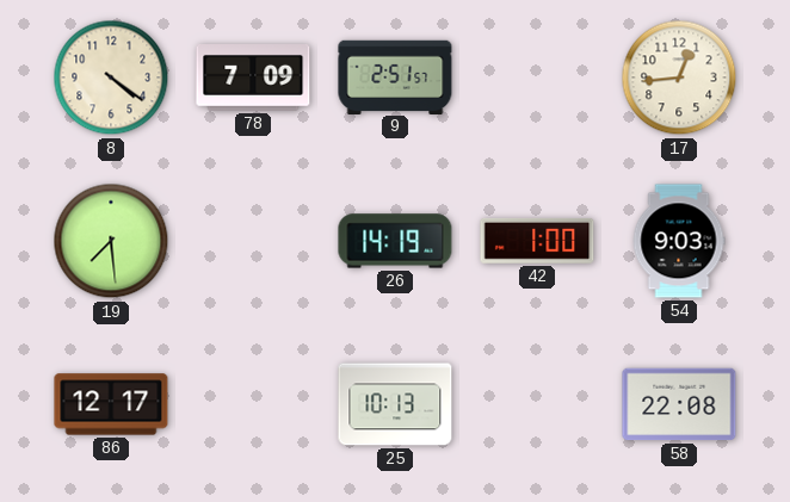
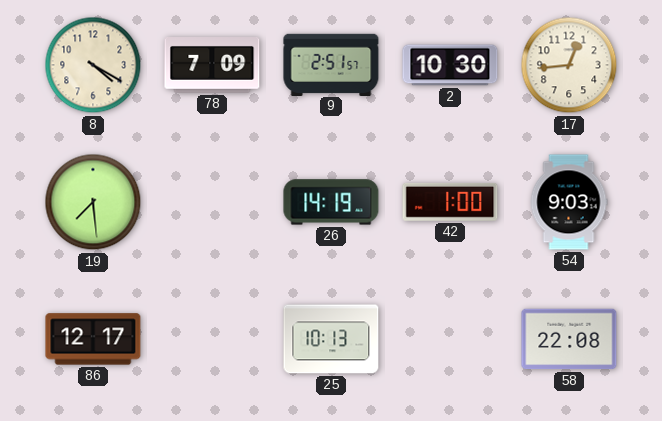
8: 4:21 -> 4:20 (93, 65)
2: none -> 10:30 (450, 65)
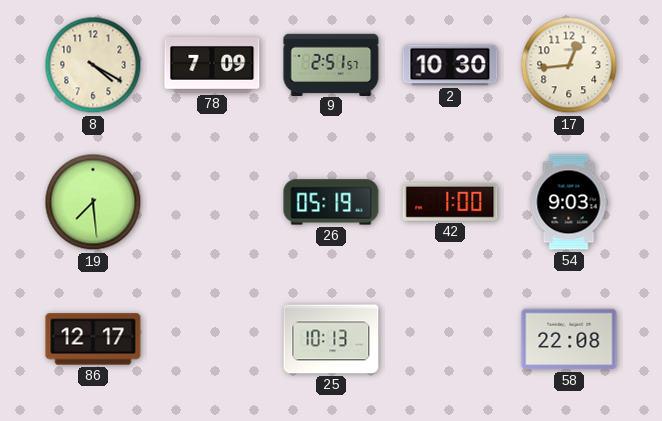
26: 14:19 -> 05:19 (331, 202)
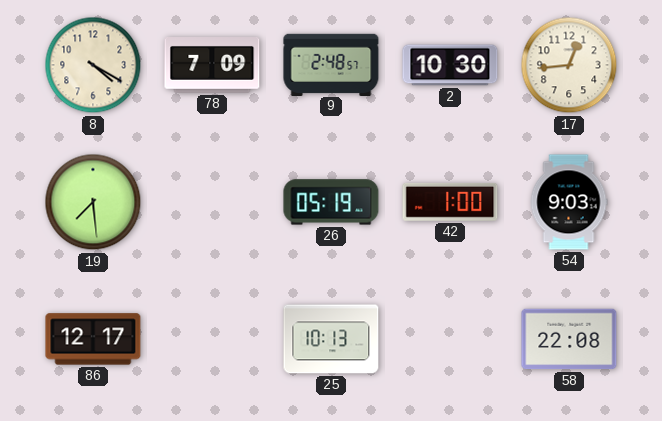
9: 2:51 -> 2:48 (331, 64)
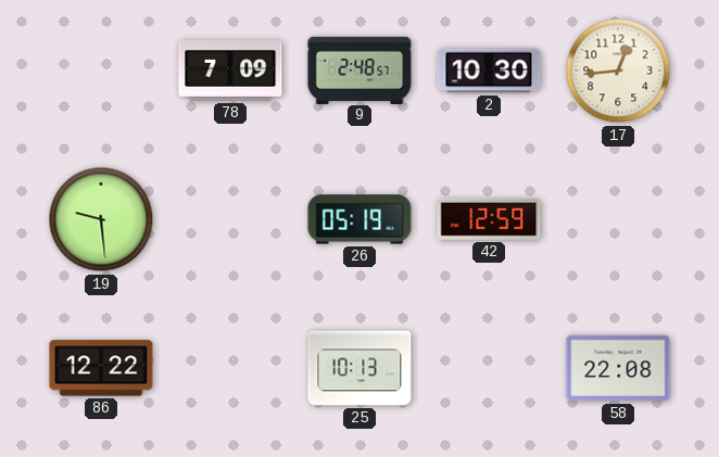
8: 4:20 -> none (93, 65)
19: 7:29 -> 9:29 (101, 219)
42: 1:00 -> 12:59 (489, 219)
54: 9:03 -> none (569, 202)
86: 12:17 -> 12:22 (101, 368)
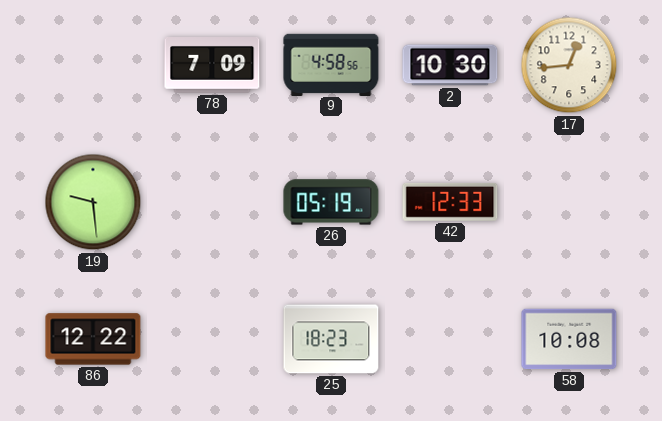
9: 2:48 -> 4:58 (331, 64)
42: 12:59 -> 12:33 (450, 202)
25: 10:13 -> 18:23 (331, 339)
58: 22:08 -> 10:08 (569, 339)
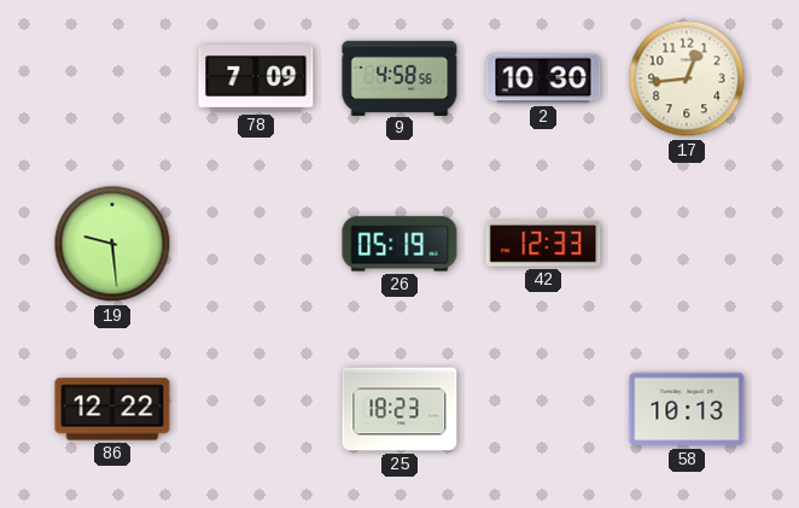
58: 10:08 -> 10:13 (687, 409)
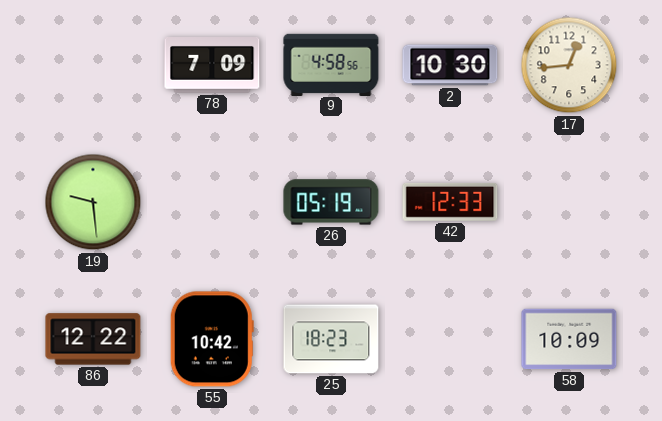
55: none -> 10:42 (212, 339)
58: 10:13 -> 10:09 (569, 339)
